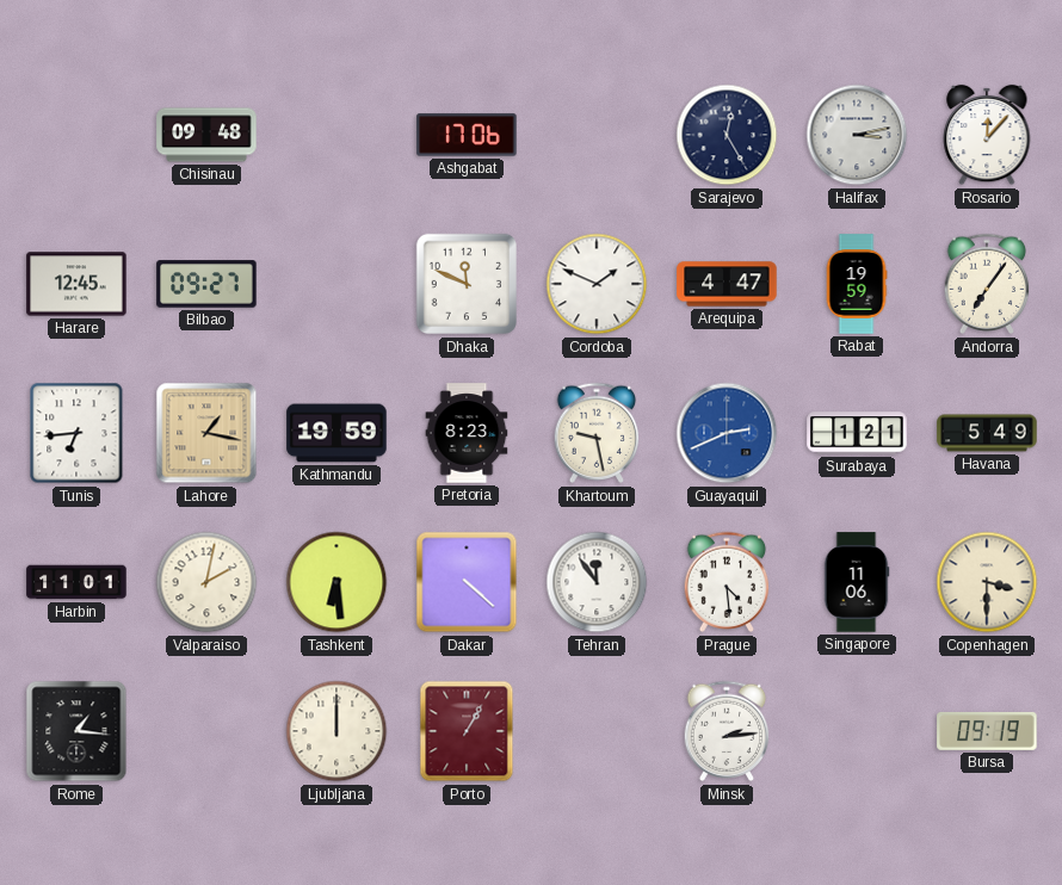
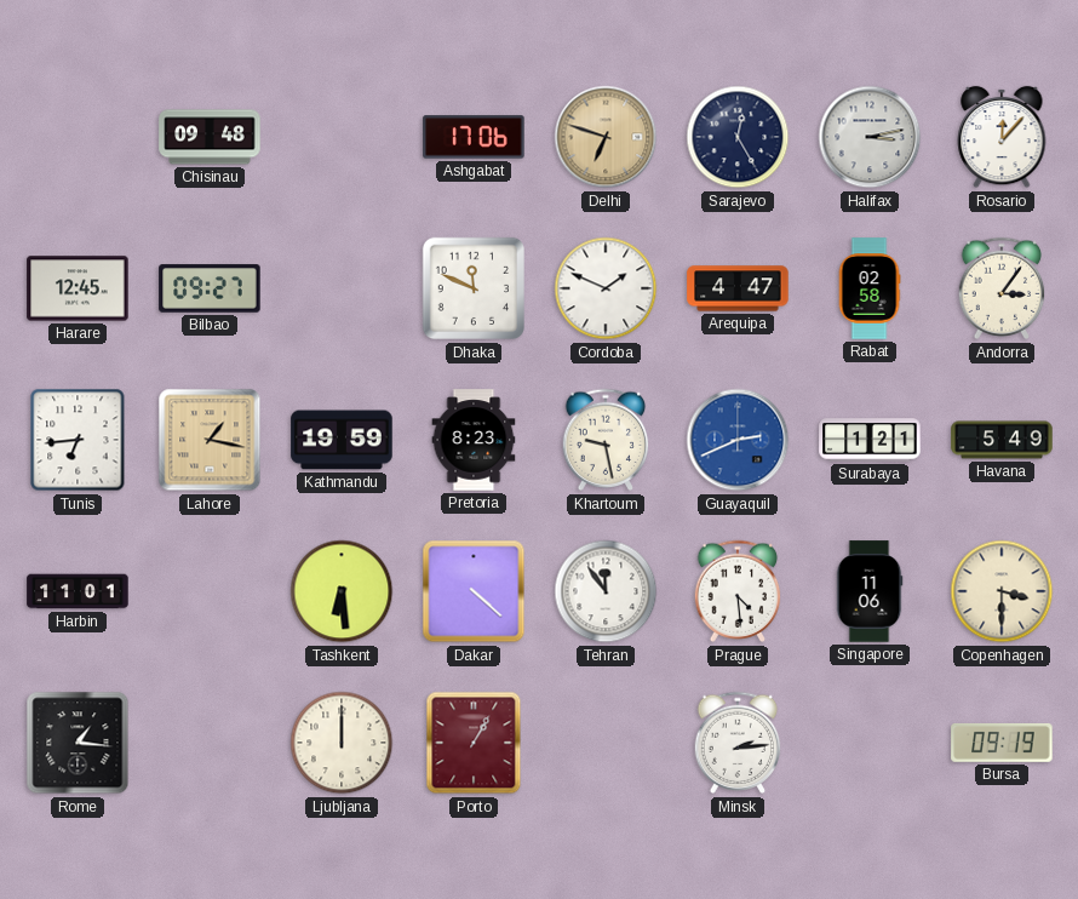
Delhi: none -> 6:48 (606, 137)
Rabat: 19:59 -> 02:58 (870, 288)
Andorra: 7:06 -> 3:06 (1002, 288)
Valparaiso: 2:02 -> none (206, 582)
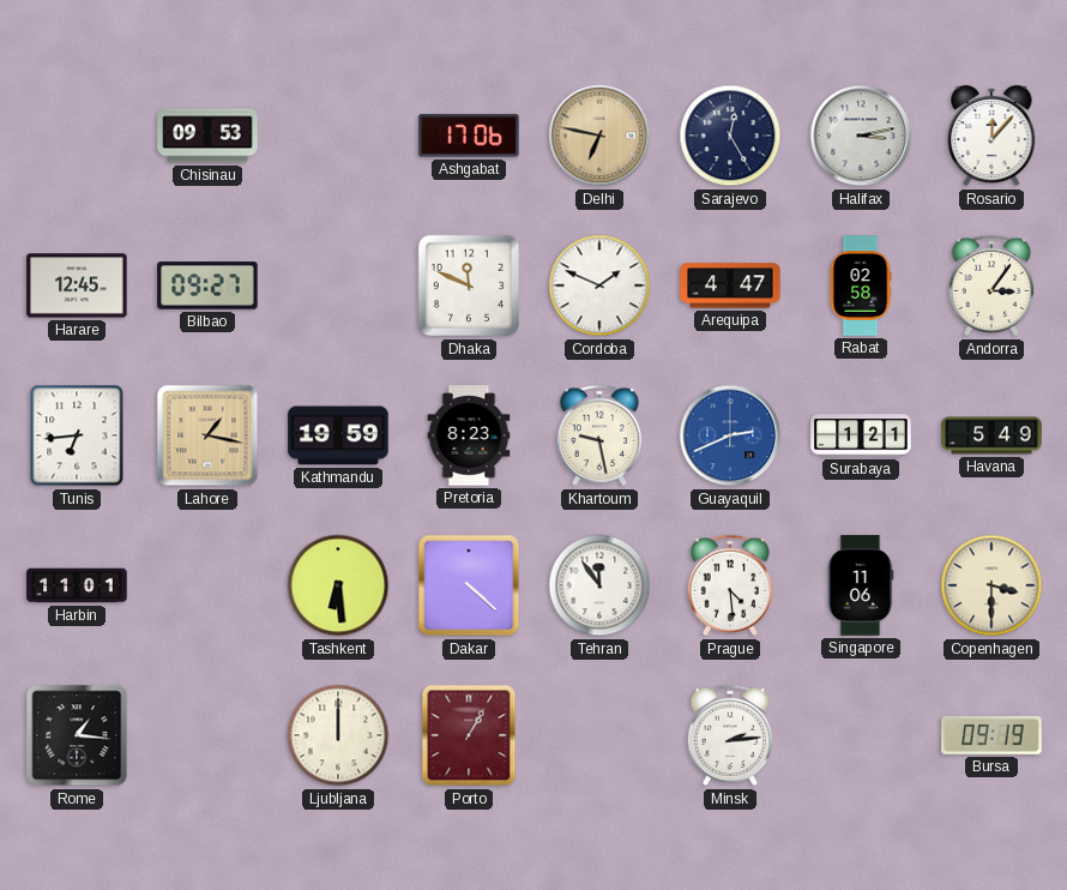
Chisinau: 09:48 -> 09:53 (207, 136)
Delhi: 6:48 -> 6:47 (599, 136)
